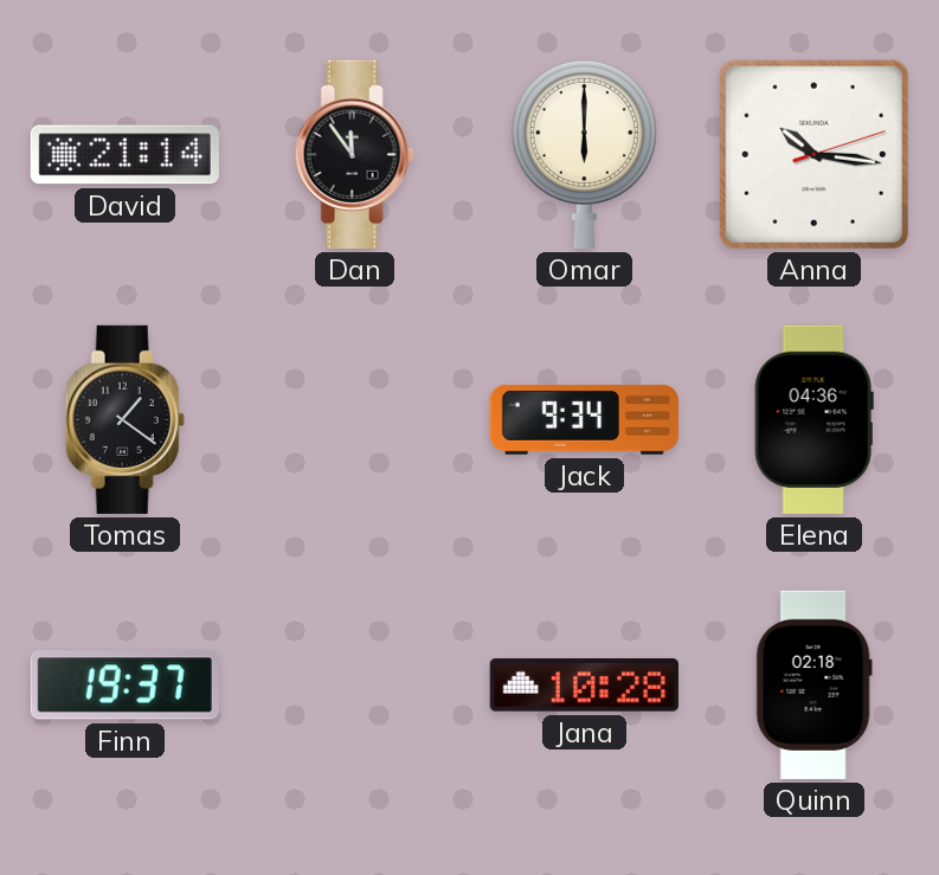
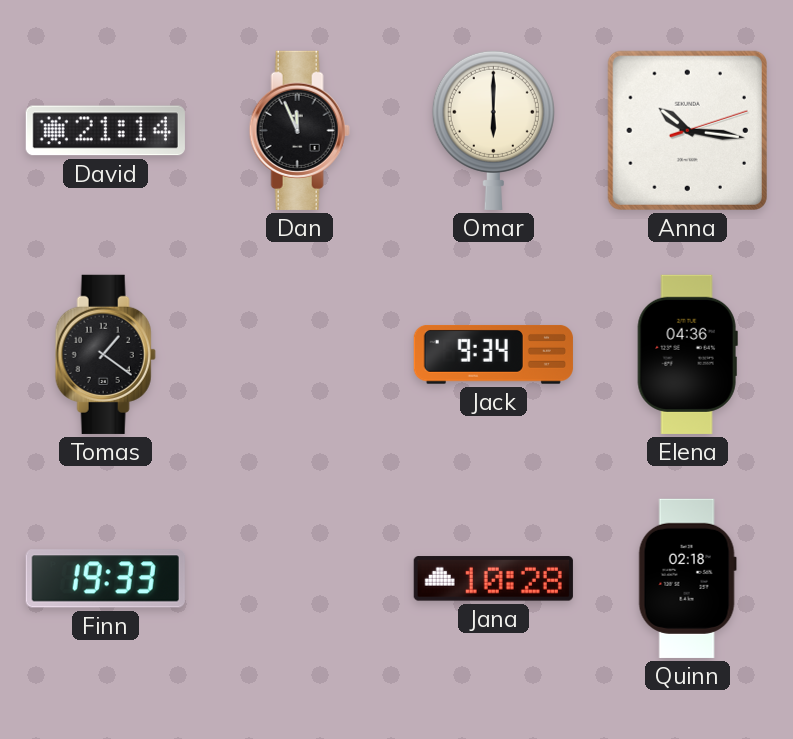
Dan: 11:54 -> 11:56 (299, 130)
Finn: 19:37 -> 19:33 (105, 579)
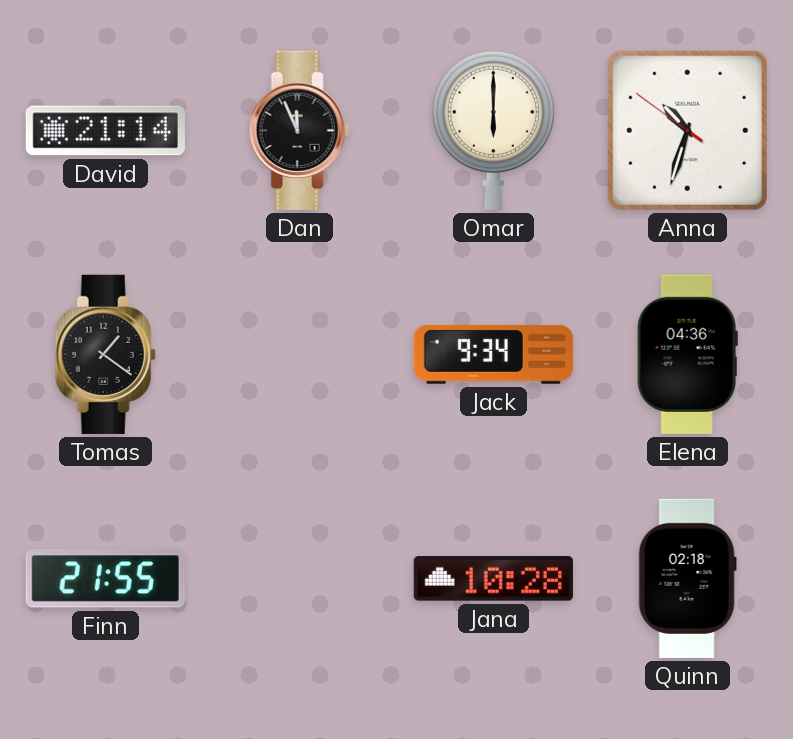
Anna: 10:16 -> 10:32 (687, 130)
Finn: 19:33 -> 21:55 (105, 579)
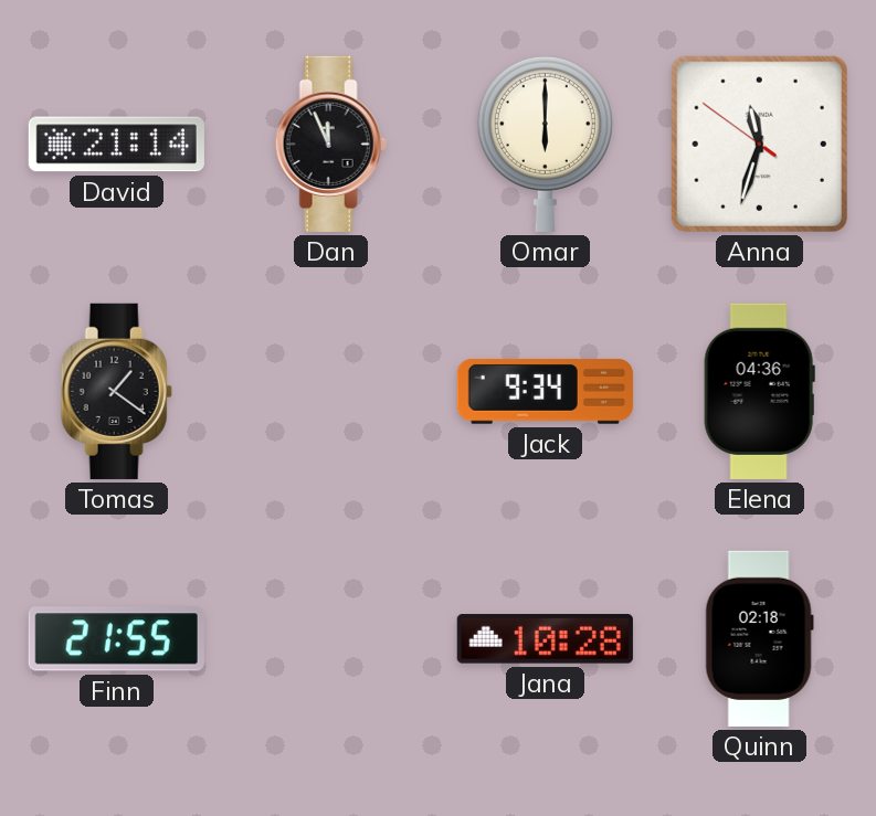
Anna: 10:32 -> 11:32 (759, 144)
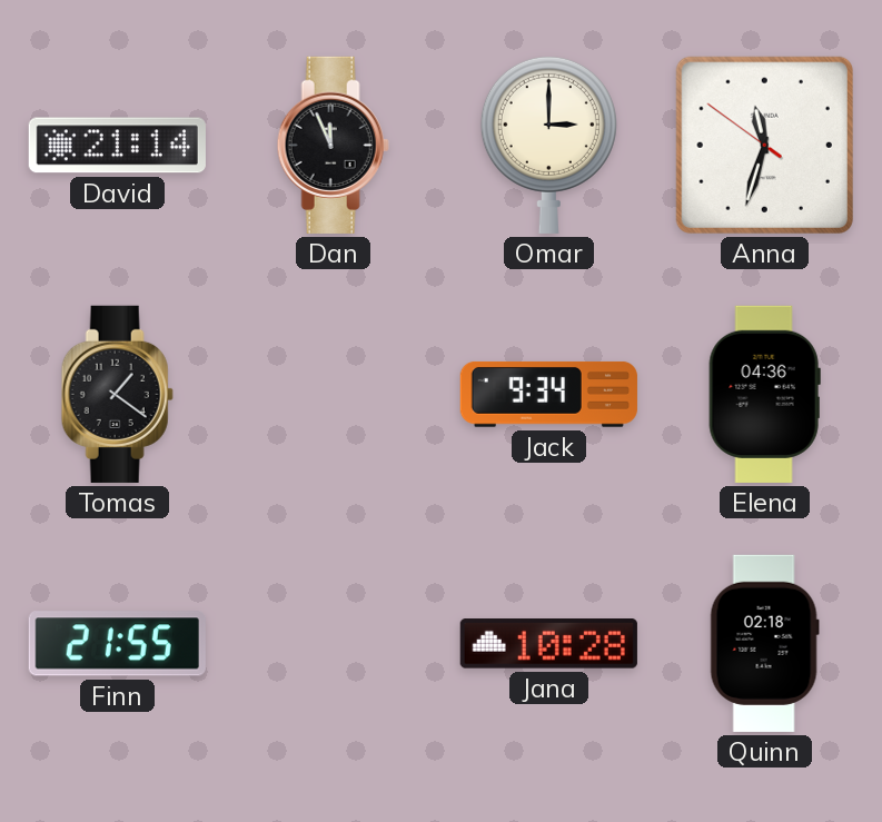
Omar: 6:00 -> 3:00 (548, 145)
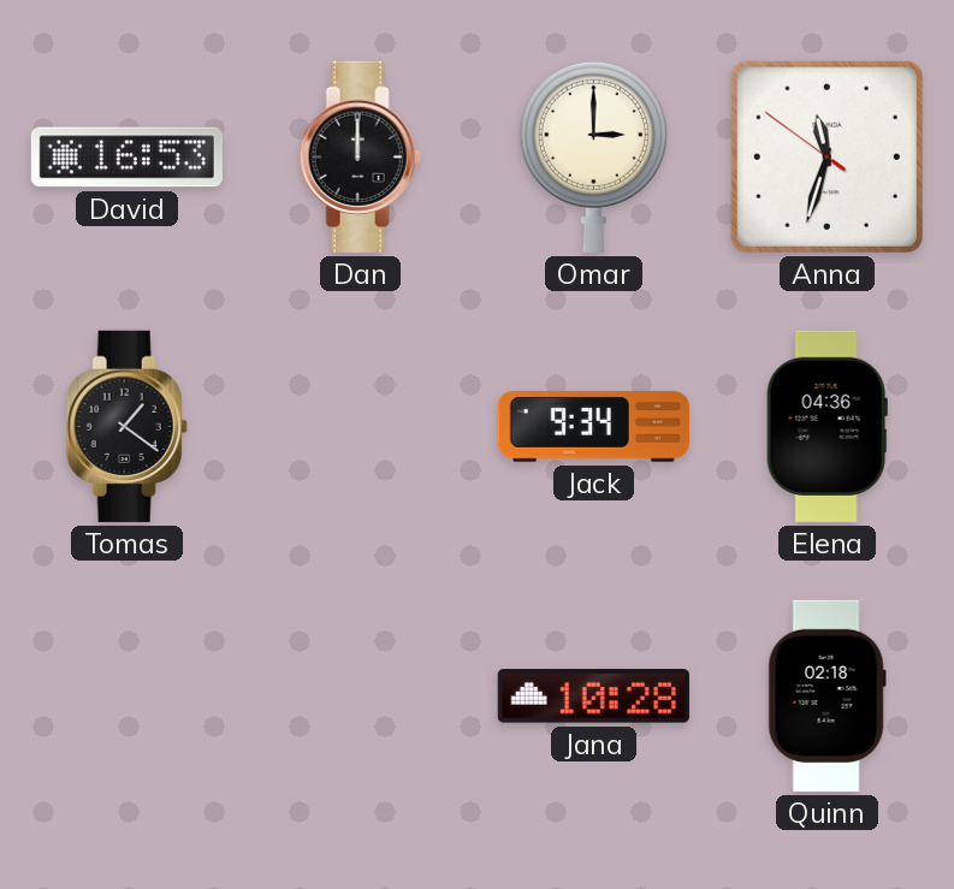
David: 21:14 -> 16:53 (126, 158)
Dan: 11:56 -> 12:00 (360, 156)
Finn: 21:55 -> none (117, 644)
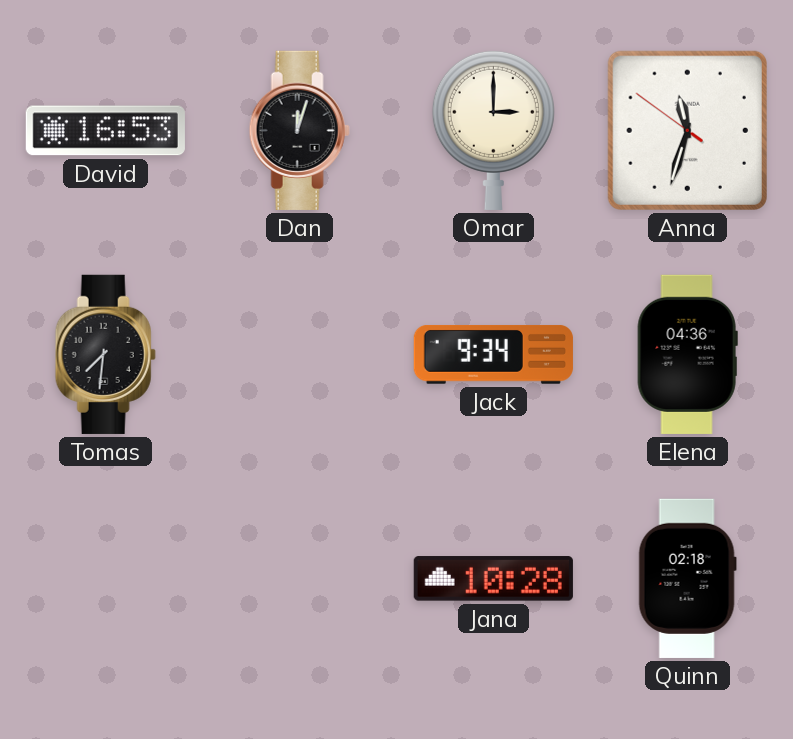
Dan: 12:00 -> 12:03 (299, 130)
Tomas: 1:21 -> 7:31 (105, 354)
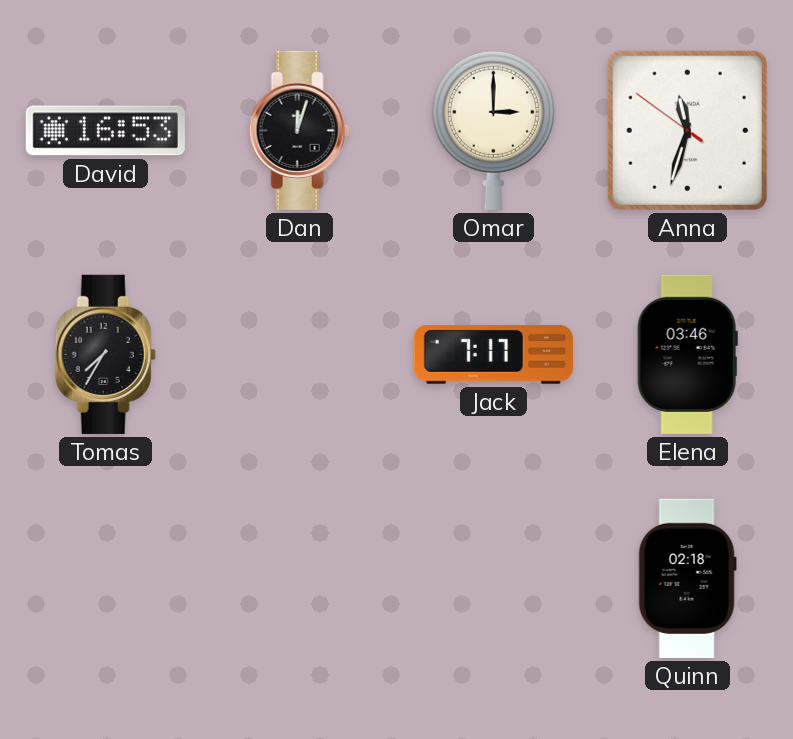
Tomas: 7:31 -> 7:35 (105, 354)
Jack: 9:34 -> 7:17 (493, 354)
Elena: 04:36 -> 03:46 (687, 354)
Jana: 10:28 -> none (493, 579)
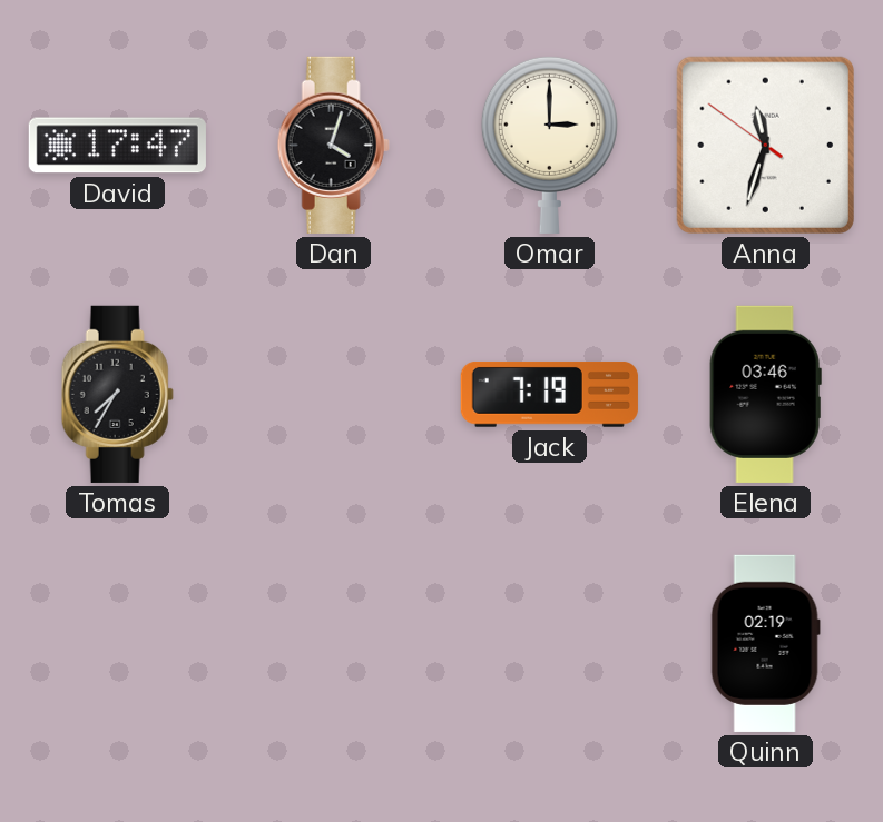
David: 16:53 -> 17:47 (117, 146)
Dan: 12:03 -> 4:03 (333, 145)
Jack: 7:17 -> 7:19 (549, 394)
Quinn: 02:18 -> 02:19 (765, 643)
